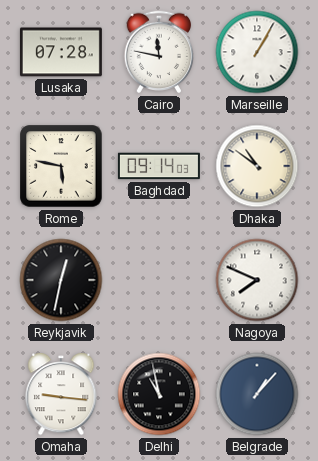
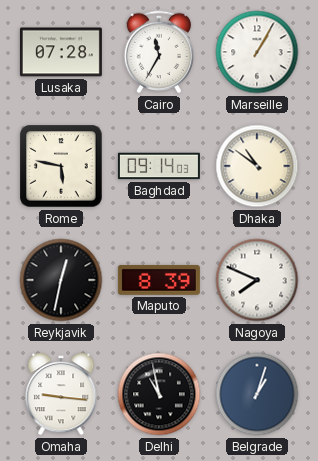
Cairo: 11:47 -> 11:35 (159, 52)
Maputo: none -> 8:39 (159, 280)
Belgrade: 1:07 -> 1:03 (257, 394)
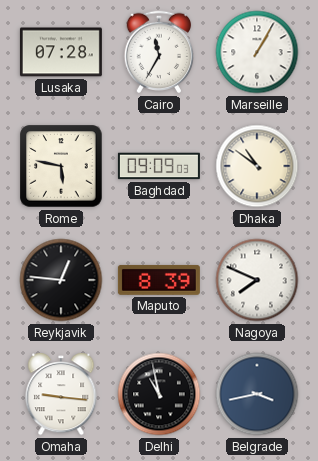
Baghdad: 09:14 -> 09:09 (159, 166)
Reykjavik: 12:32 -> 12:46 (61, 280)
Belgrade: 1:03 -> 3:43 (257, 394)
